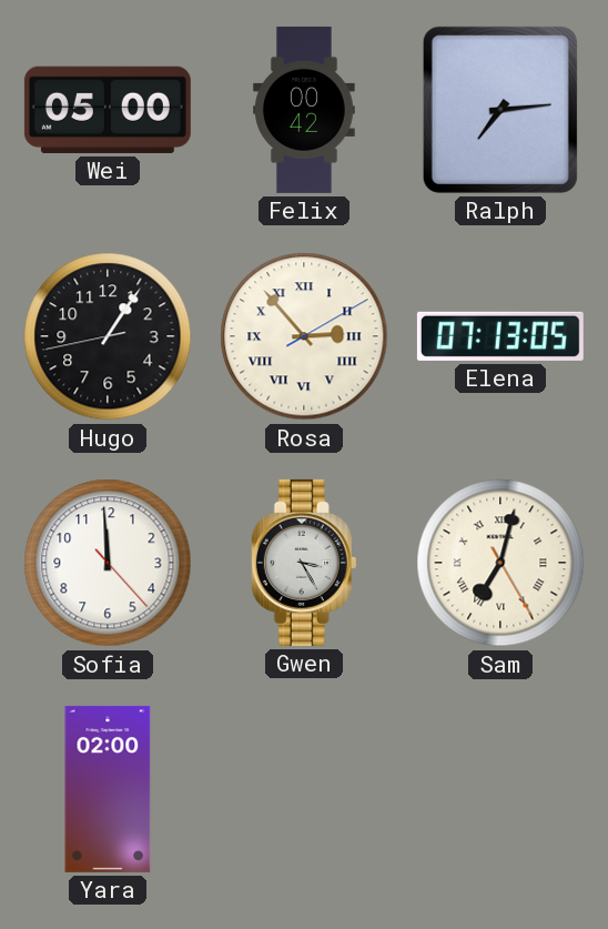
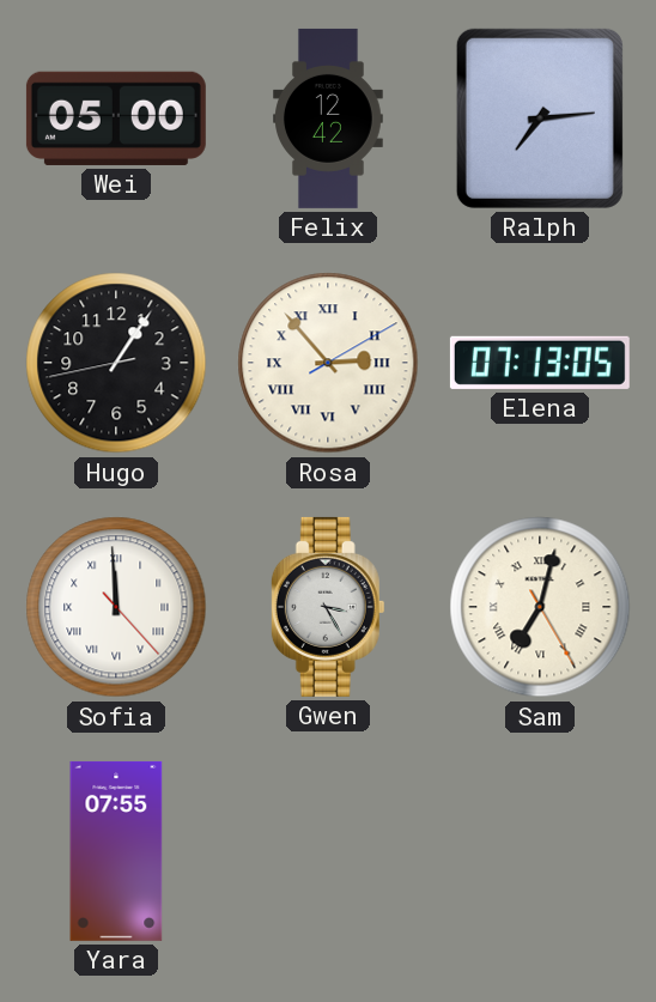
Felix: 00:42 -> 12:42 (329, 119)
Sofia numerals: Arabic -> Roman (116, 607)
Yara: 02:00 -> 07:55 (116, 851)
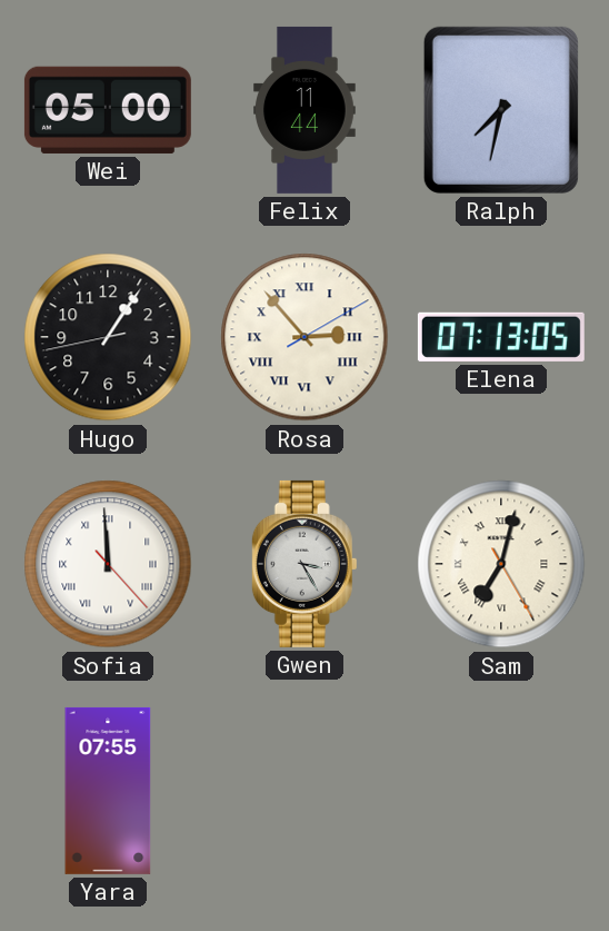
Felix: 12:42 -> 11:44 (306, 110)
Ralph: 7:14 -> 7:32 (501, 110)
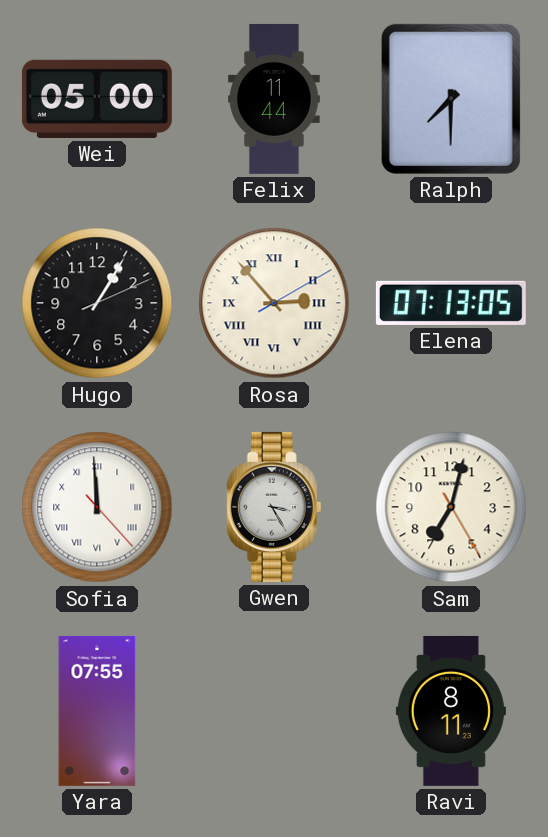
Ralph: 7:32 -> 7:30 (451, 99)
Hugo: 1:05:43 -> 1:05:11 (97, 303)
Sam numerals: Roman -> Arabic (451, 507)
Ravi: none -> 8:11 (451, 711)
